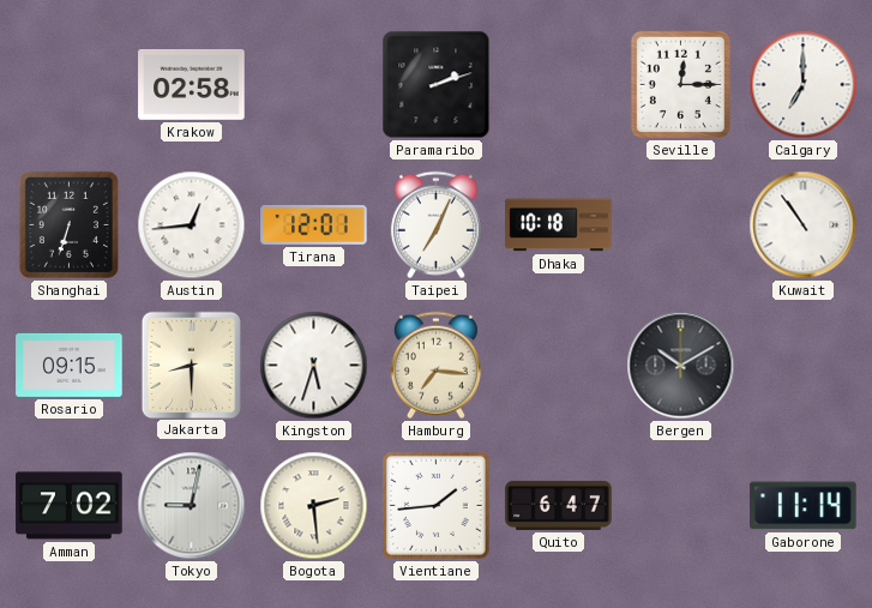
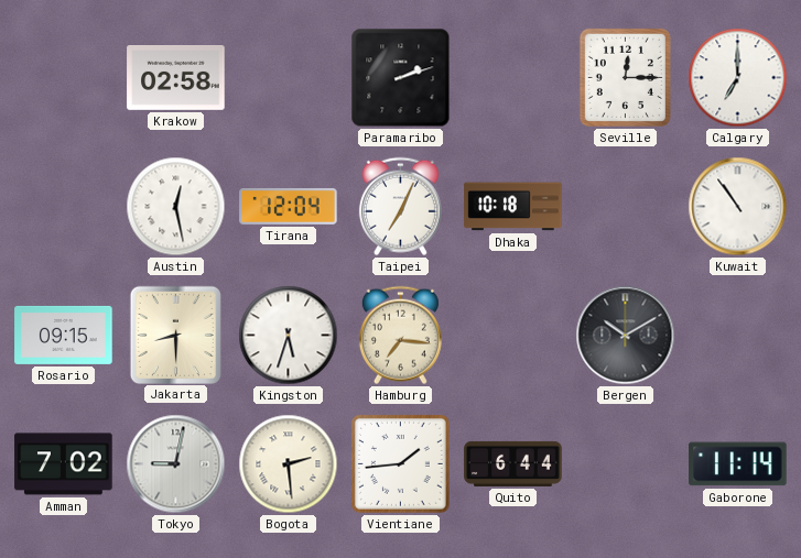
Shanghai: 6:33 -> none (68, 224)
Austin: 12:44 -> 12:28 (176, 207)
Tirana: 12:01 -> 12:04 (289, 206)
Quito: 6:47 -> 6:44 (513, 463)
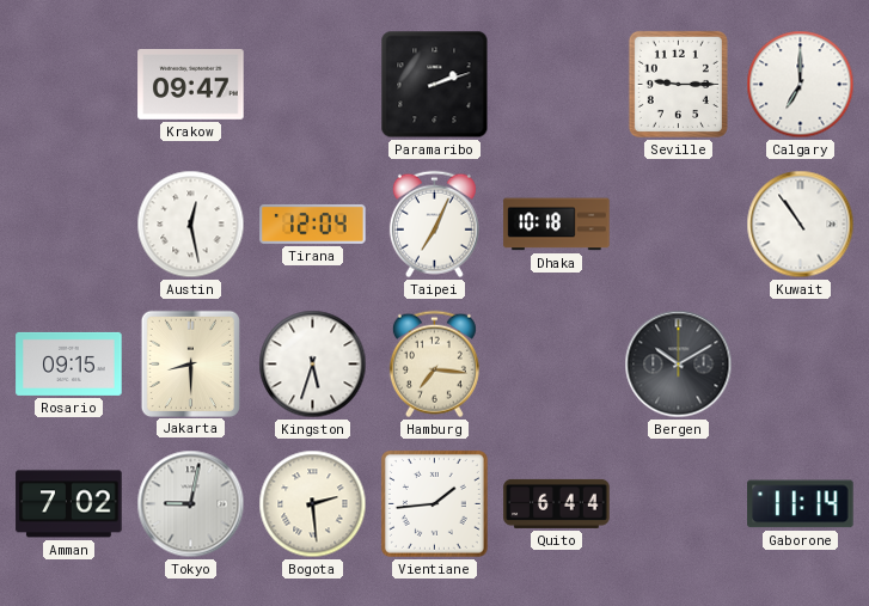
Krakow: 02:58 -> 09:47 (191, 85)
Seville: 12:15 -> 9:15 (678, 84)
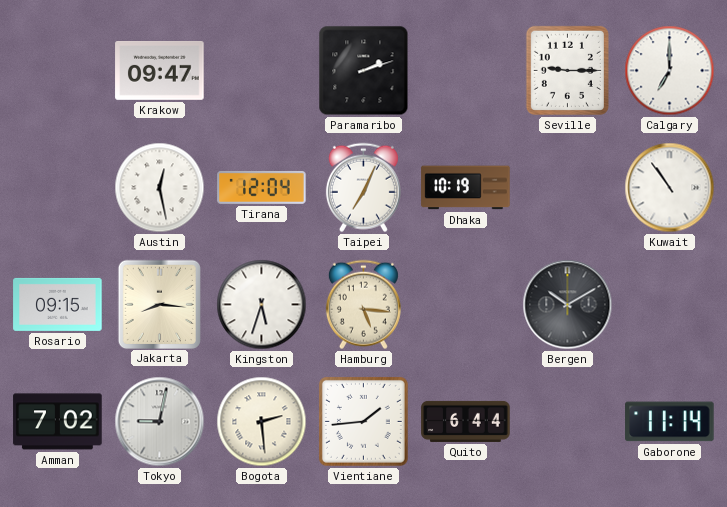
Dhaka: 10:18 -> 10:19 (466, 188)
Jakarta: 8:30 -> 8:16 (159, 304)
Hamburg: 7:16 -> 5:16 (363, 305)
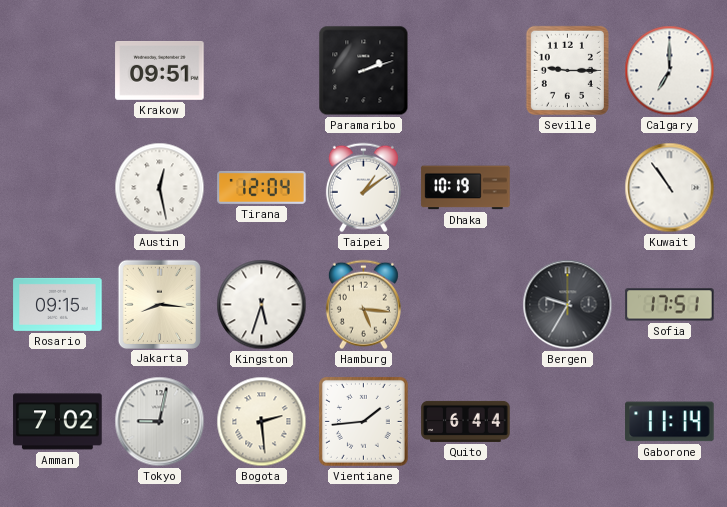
Krakow: 09:47 -> 09:51 (160, 71)
Taipei: 7:04 -> 1:09 (363, 188)
Bergen: 10:10 -> 9:35 (568, 305)
Sofia: none -> 17:51 (670, 305)
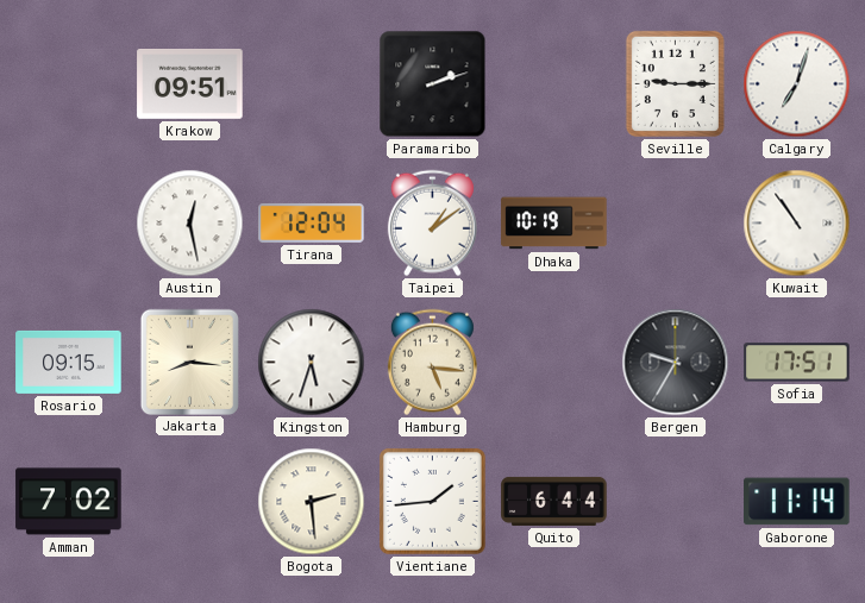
Calgary: 7:00 -> 7:03 (797, 84)
Tokyo: 9:02 -> none (160, 422)
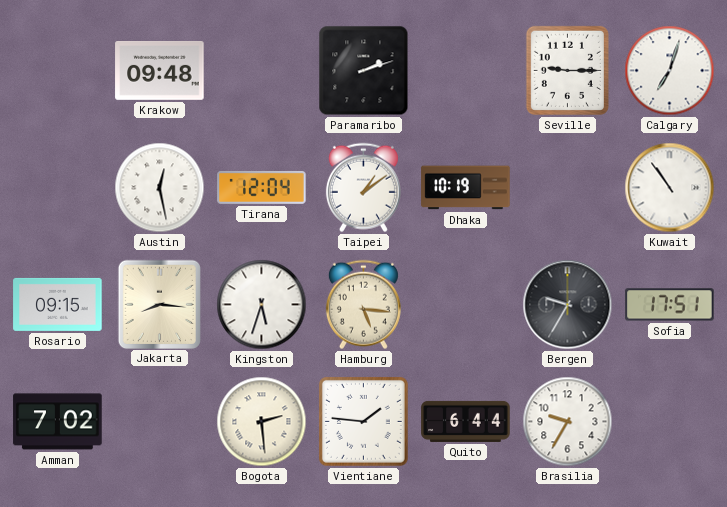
Krakow: 09:51 -> 09:48 (160, 71)
Vientiane: 1:44 -> 1:46 (363, 421)
Brasilia: none -> 9:35 (568, 422)
Gaborone: 11:14 -> none (797, 502)
